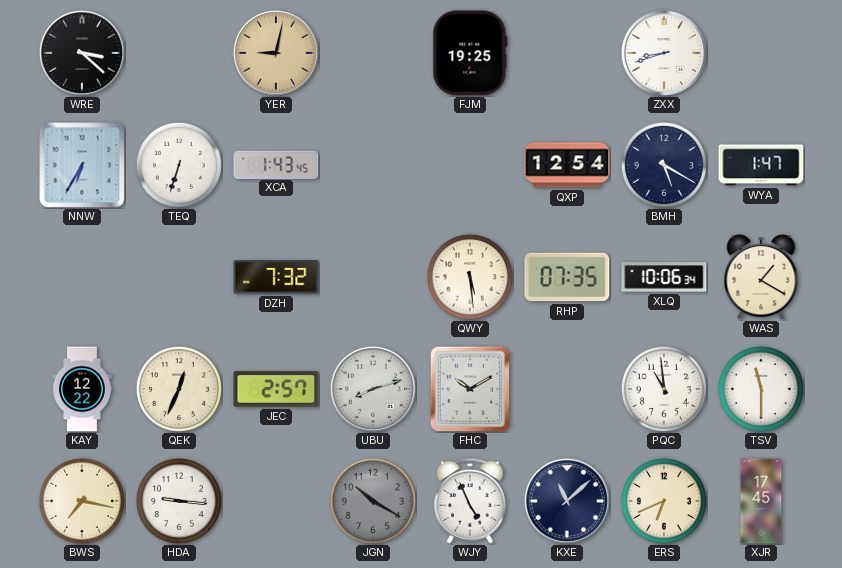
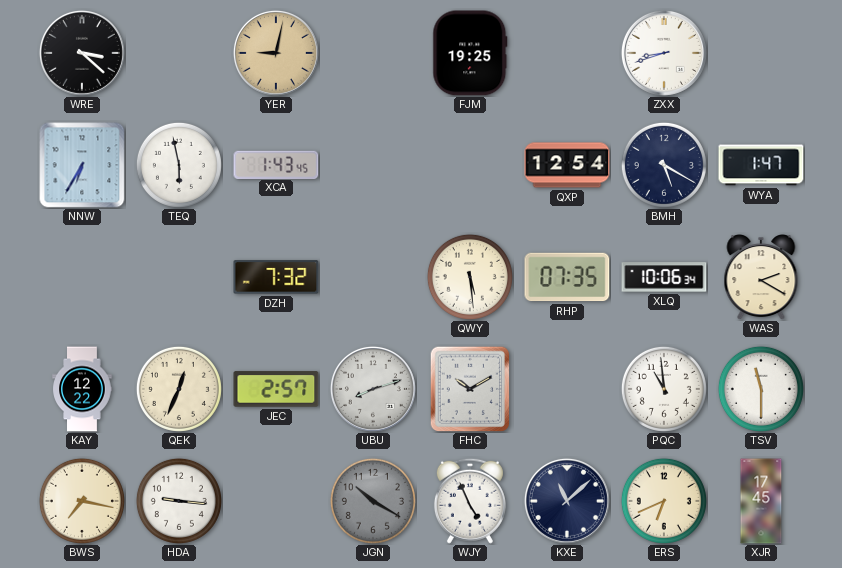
TEQ: 6:33 -> 5:58 (179, 165)
WAS: 1:20 -> 2:20 (761, 277)
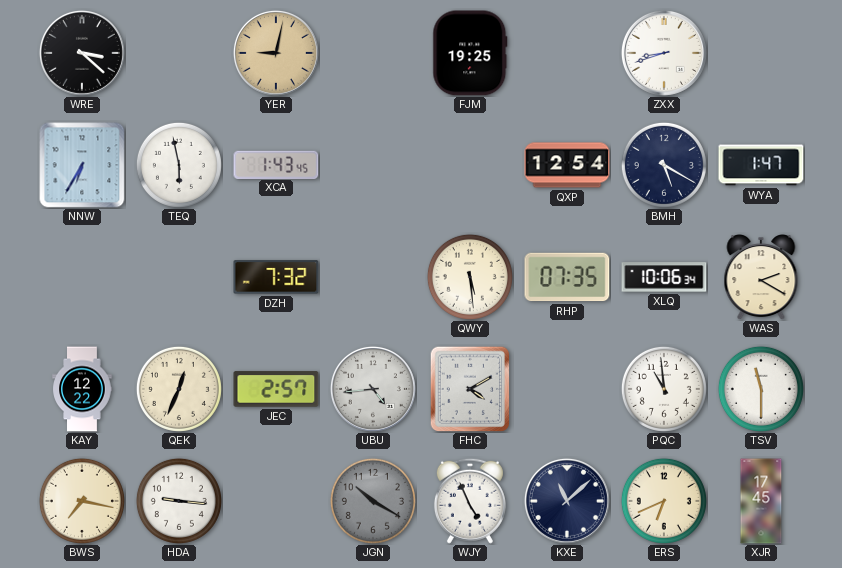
UBU: 8:12 -> 4:44 (373, 389)
FHC: 10:10 -> 4:10 (470, 389)
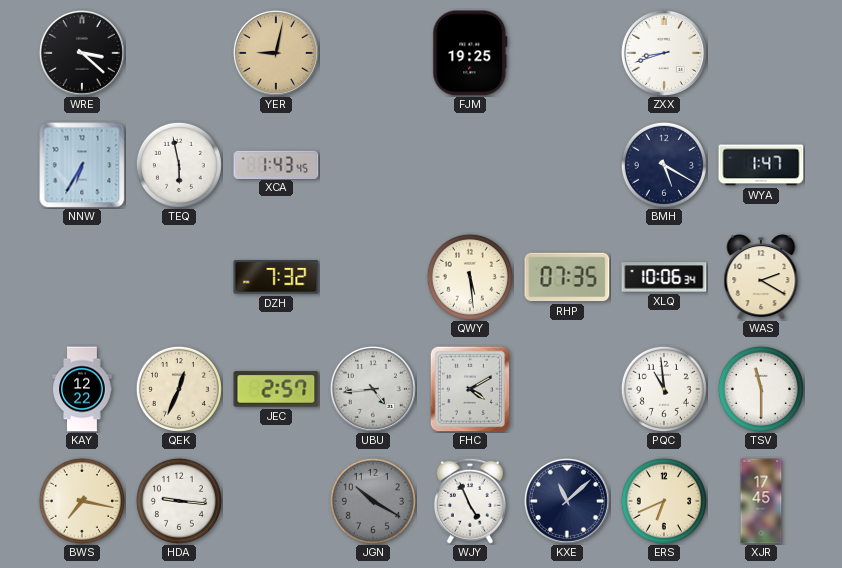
QXP: 12:54 -> none (567, 165)
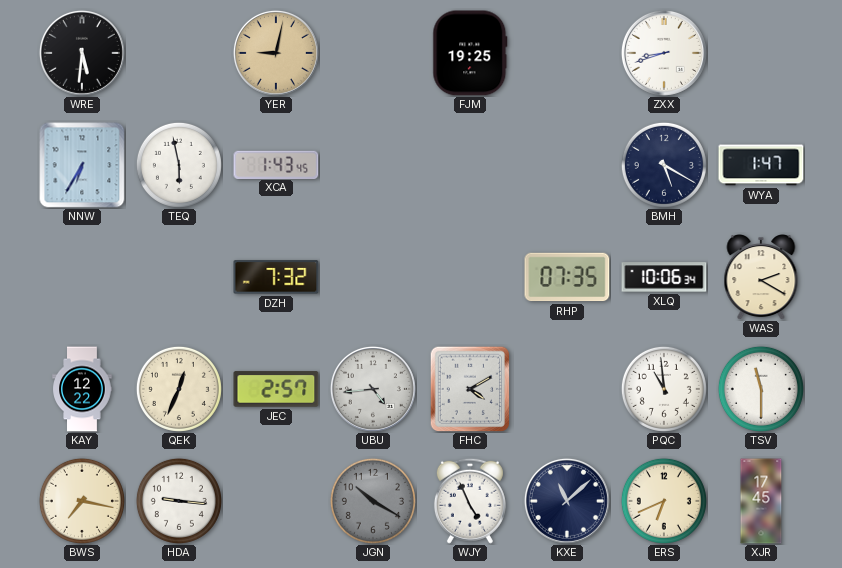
WRE: 3:22 -> 5:31 (82, 53)
QWY: 5:29 -> none (470, 277)
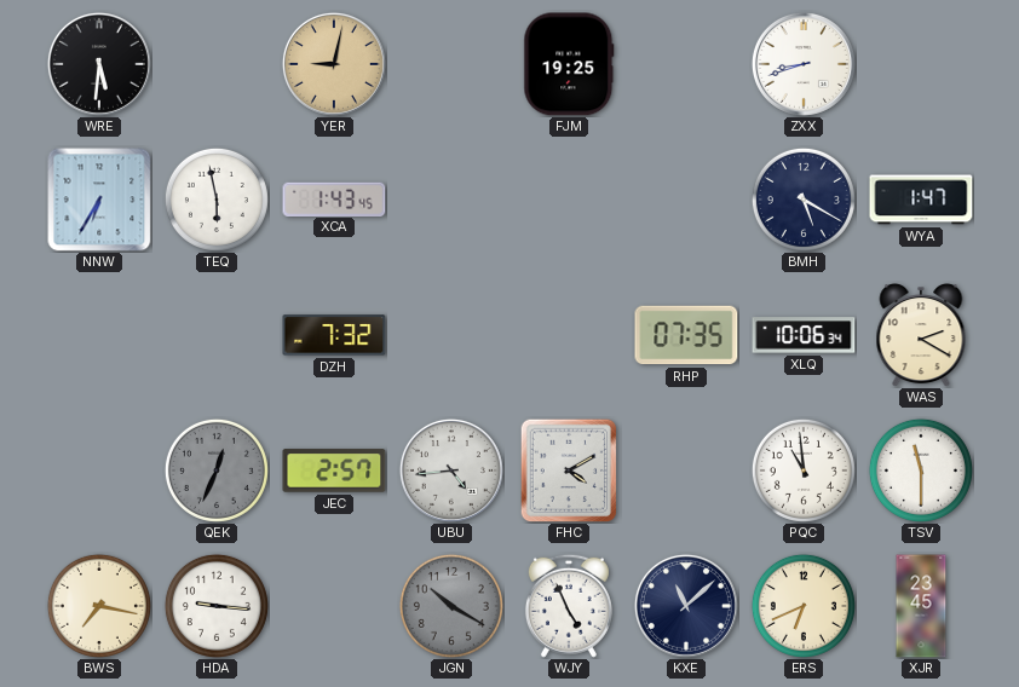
KAY: 12:22 -> none (82, 389)
QEK dial: cream -> grey (217, 470)
XJR: 17:45 -> 23:45 (921, 606)
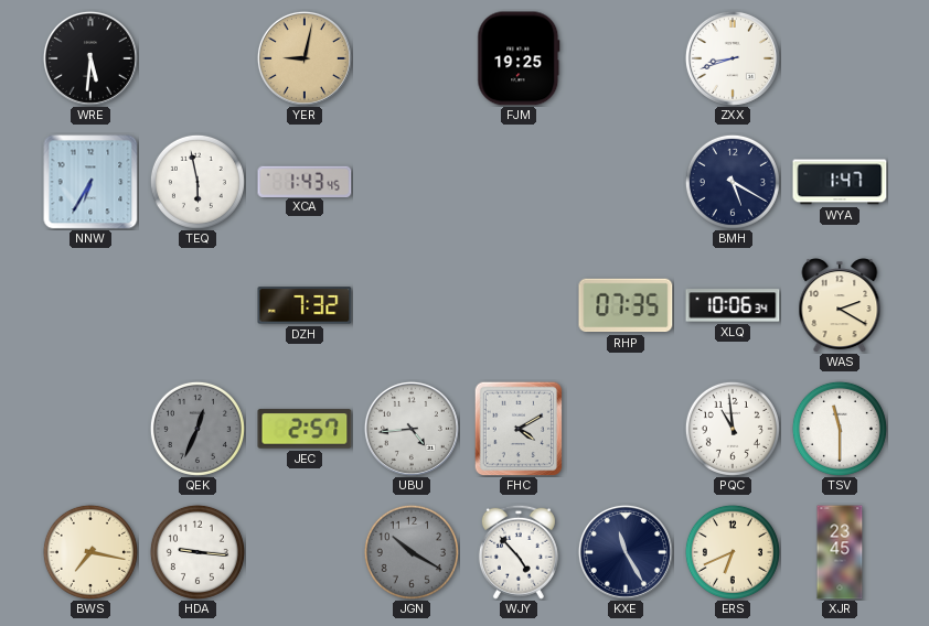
WJY: 4:56 -> 4:53 (519, 552)
KXE: 11:08 -> 11:25 (626, 552)
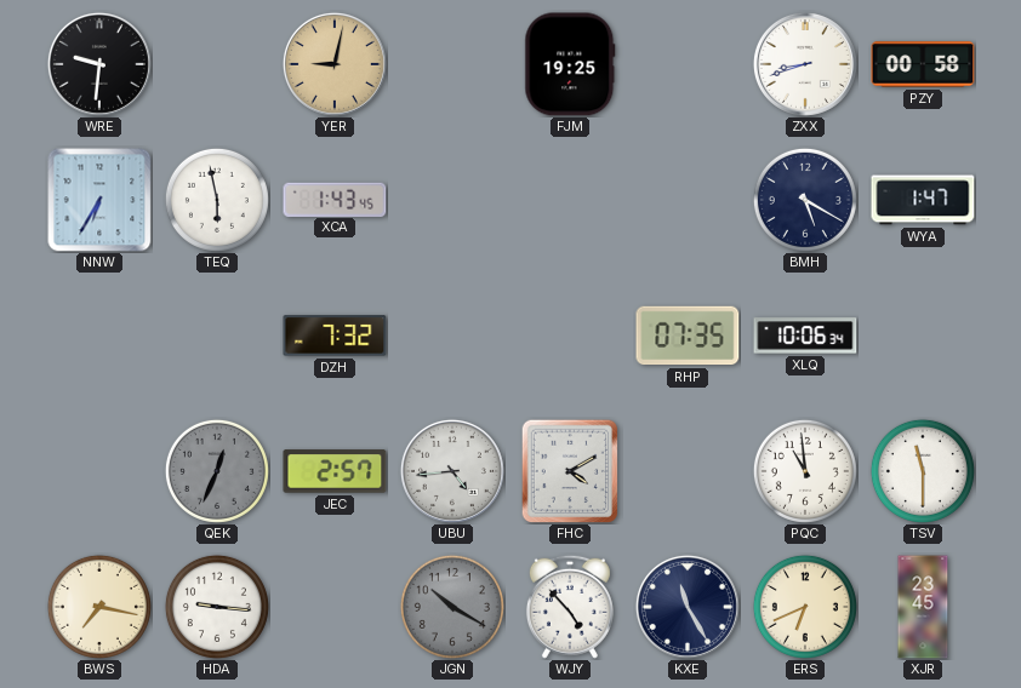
WRE: 5:31 -> 9:31 (99, 64)
PZY: none -> 00:58 (923, 64)
WAS: 2:20 -> none (840, 305)
